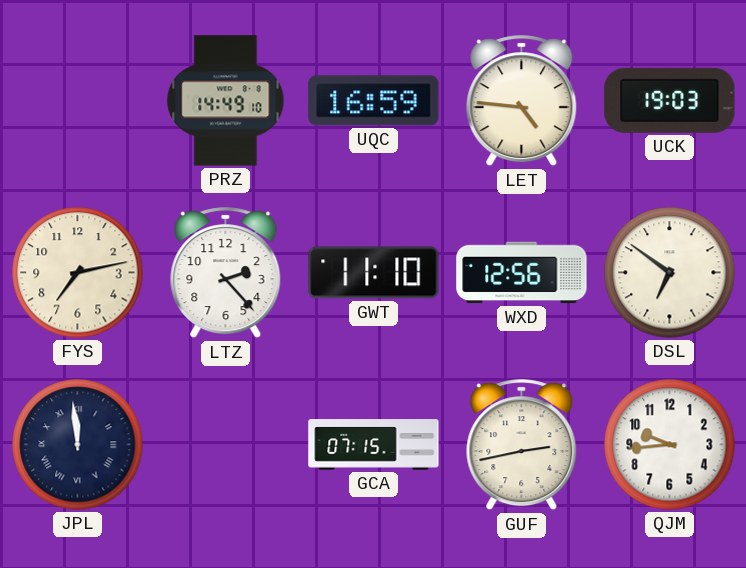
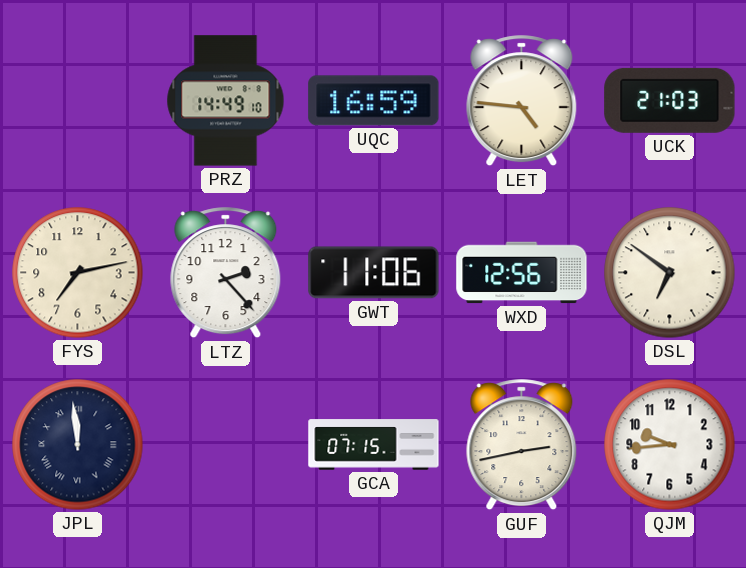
UCK: 19:03 -> 21:03 (670, 100)
GWT: 11:10 -> 11:06 (374, 273)
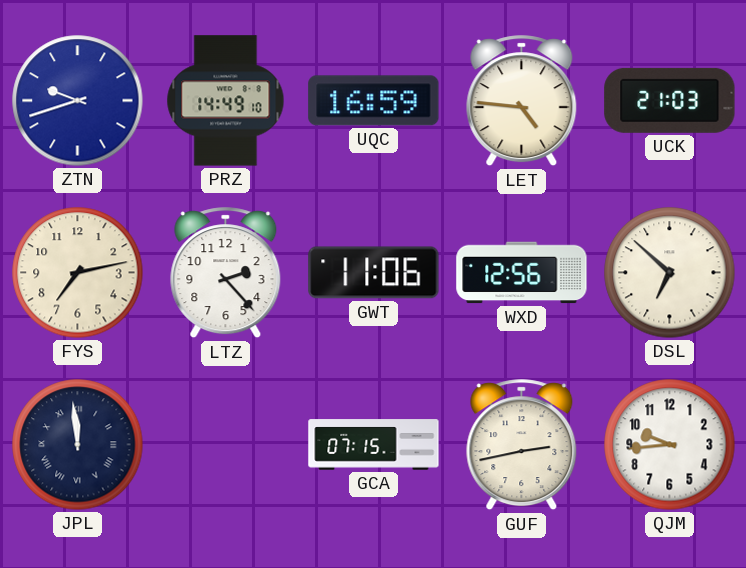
ZTN: none -> 9:42 (78, 101)
DSL: 6:51 -> 6:52 (670, 273)
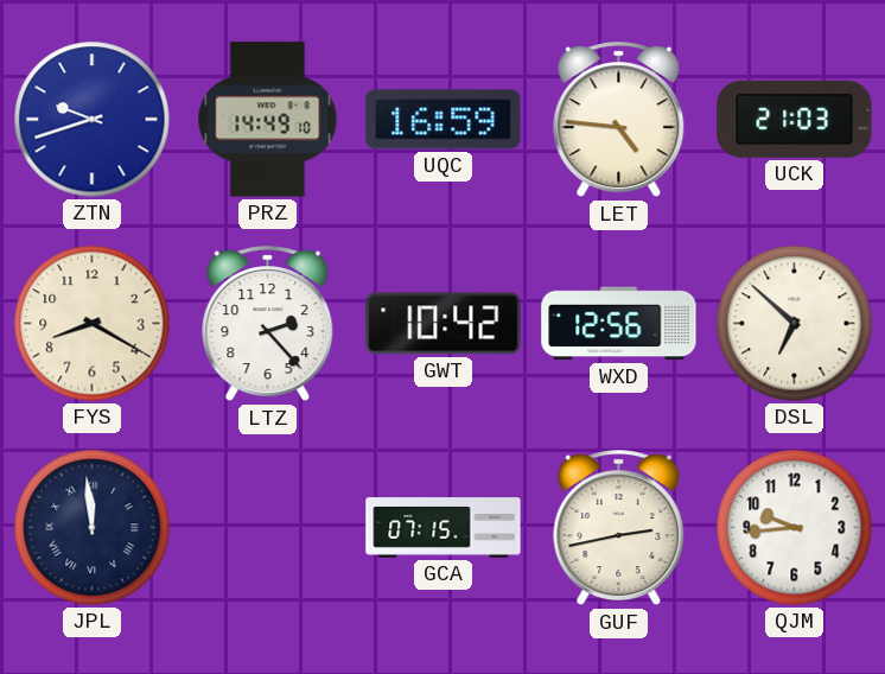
FYS: 7:13 -> 8:20 (93, 324)
GWT: 11:06 -> 10:42 (444, 324)
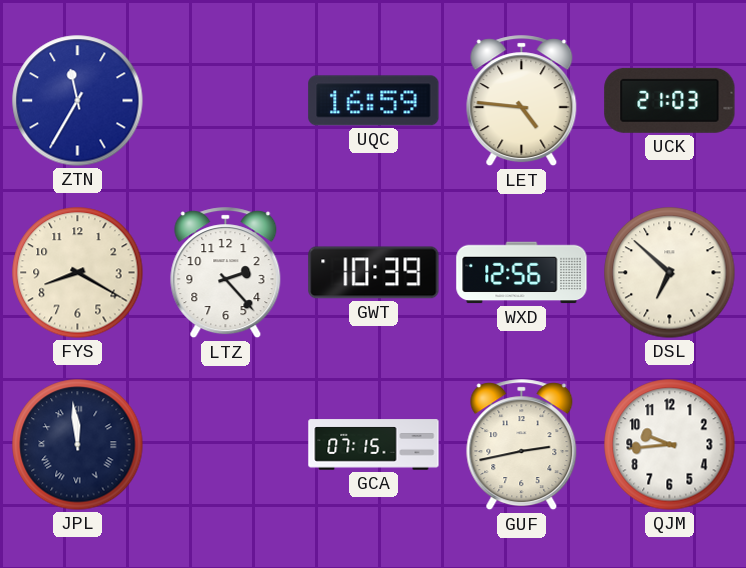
ZTN: 9:42 -> 11:35 (78, 101)
PRZ: 14:49 -> none (268, 120)
GWT: 10:42 -> 10:39 (374, 273)
